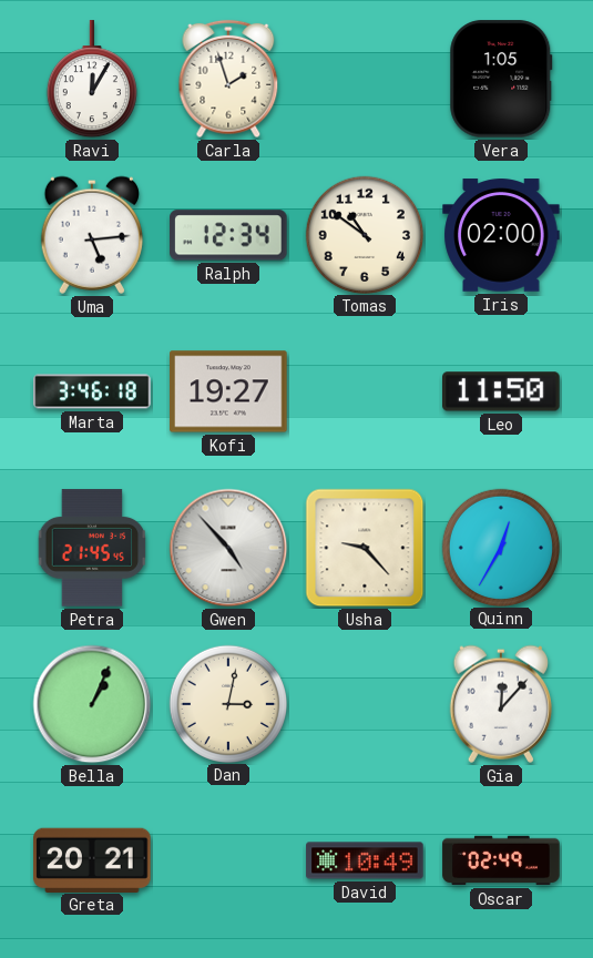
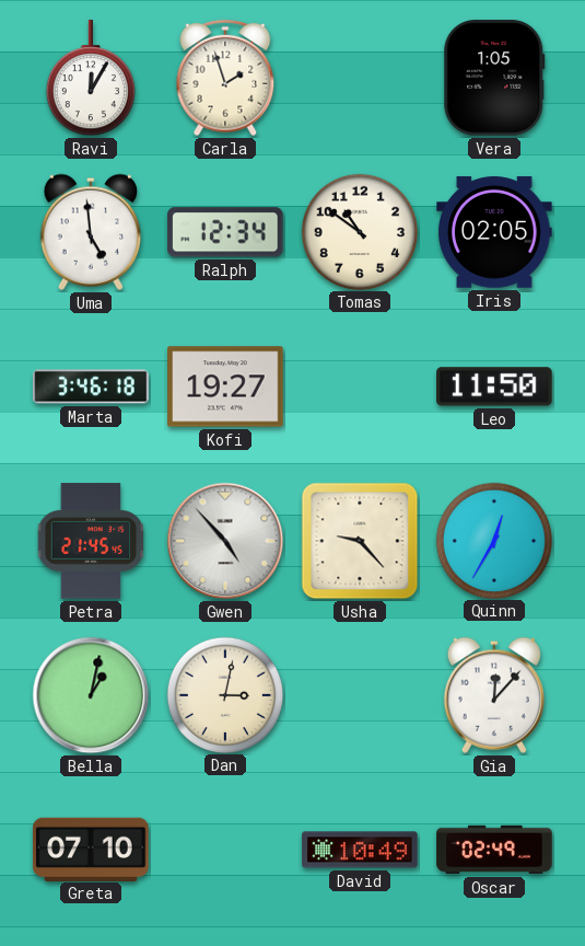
Uma: 5:14 -> 4:59 (91, 232)
Iris: 02:00 -> 02:05 (494, 232)
Bella: 1:04 -> 1:02 (91, 695)
Greta: 20:21 -> 07:10 (91, 849)
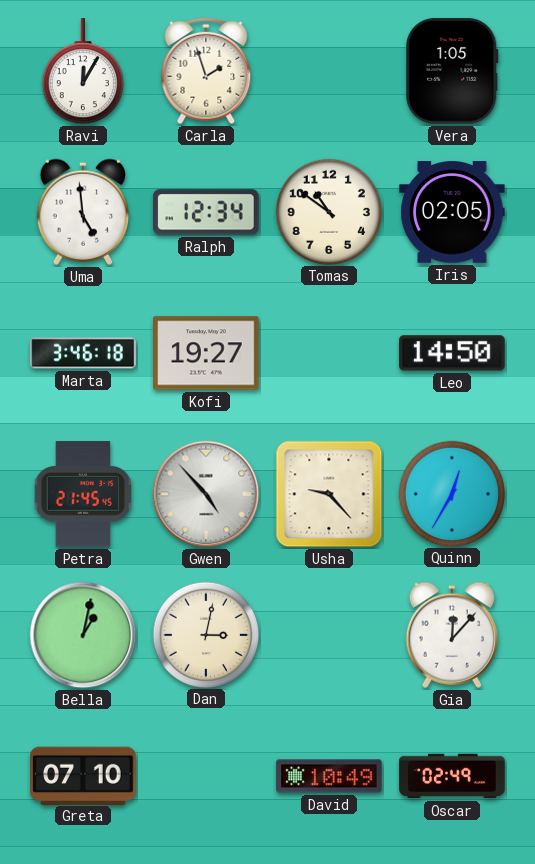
Leo: 11:50 -> 14:50 (452, 353)
